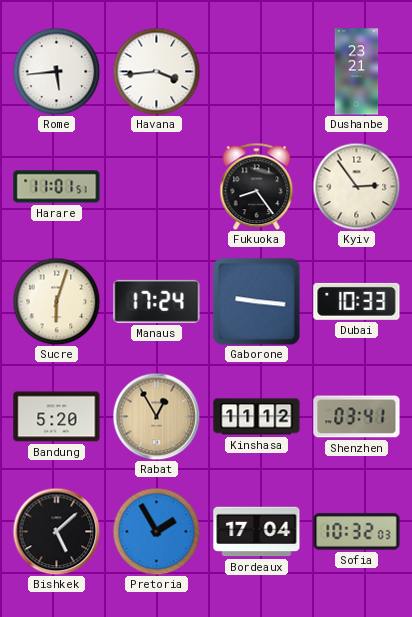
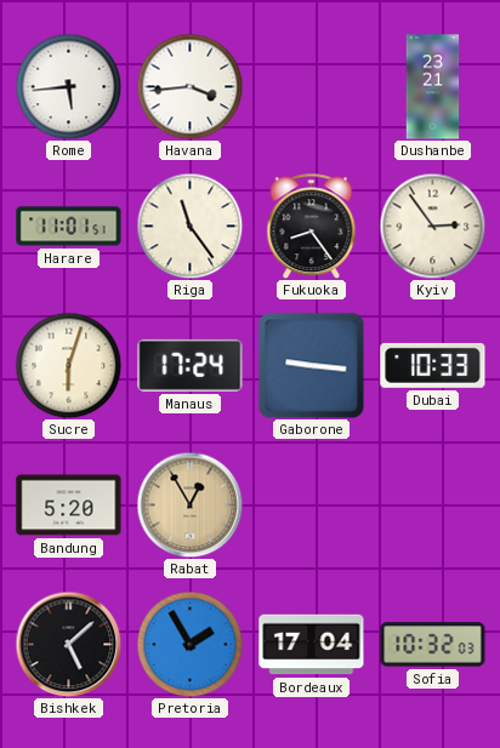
Riga: none -> 11:24 (189, 225)
Kinshasa: 11:12 -> none (257, 417)
Shenzhen: 03:41 -> none (357, 417)
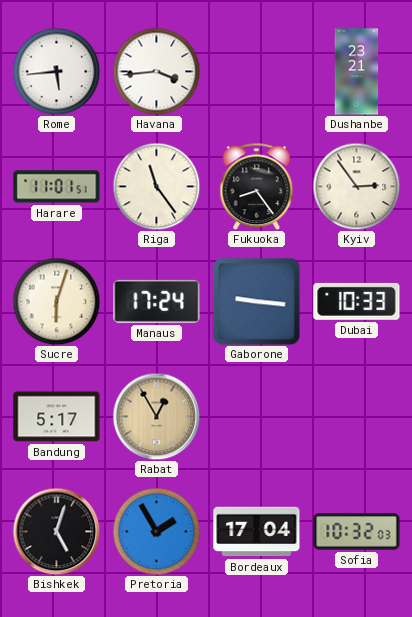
Bandung: 5:20 -> 5:17 (57, 417)
Bishkek: 5:08 -> 5:03 (56, 531)
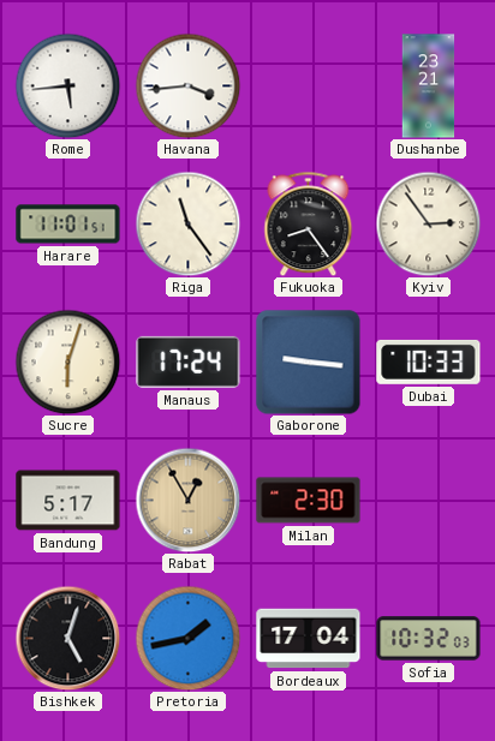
Milan: none -> 2:30 (309, 501)
Pretoria: 1:55 -> 1:43 (187, 638)
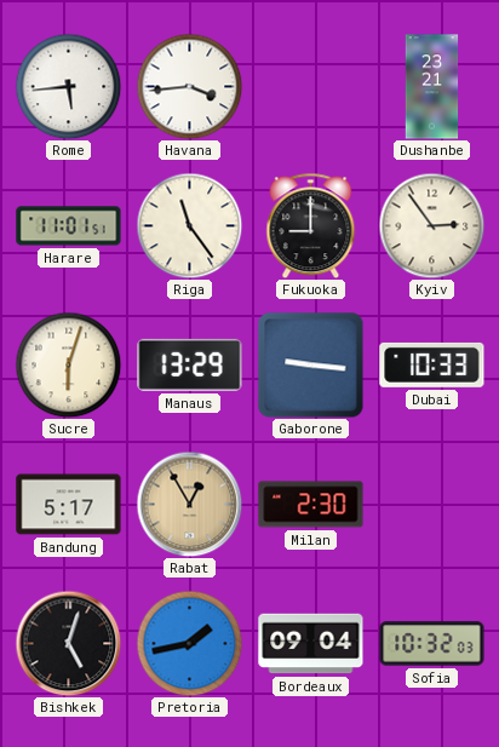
Fukuoka: 8:24 -> 9:00 (311, 225)
Manaus: 17:24 -> 13:29 (190, 364)
Bordeaux: 17:04 -> 09:04 (311, 644)
